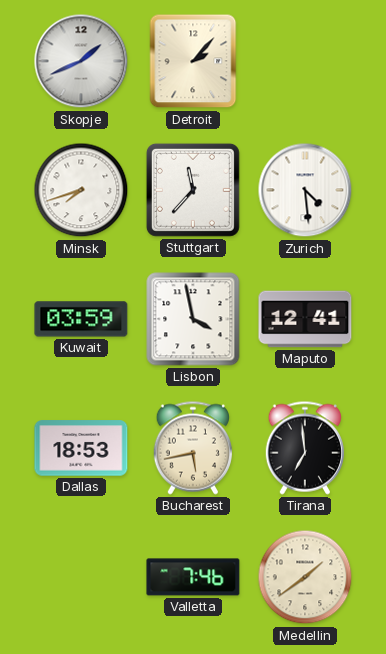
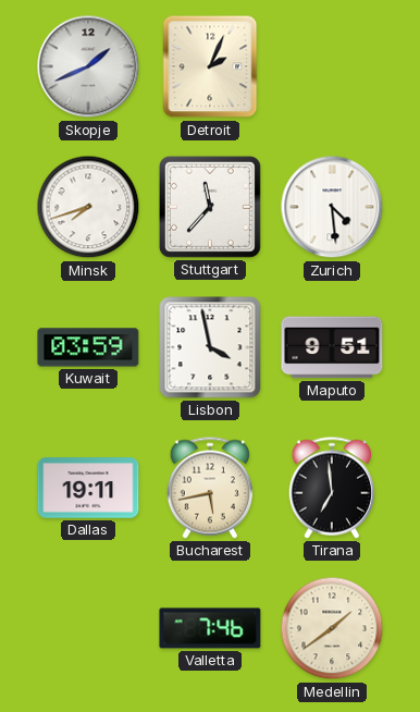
Detroit: 2:07 -> 2:04 (210, 66)
Maputo: 12:41 -> 9:51 (332, 347)
Dallas: 18:53 -> 19:11 (88, 488)
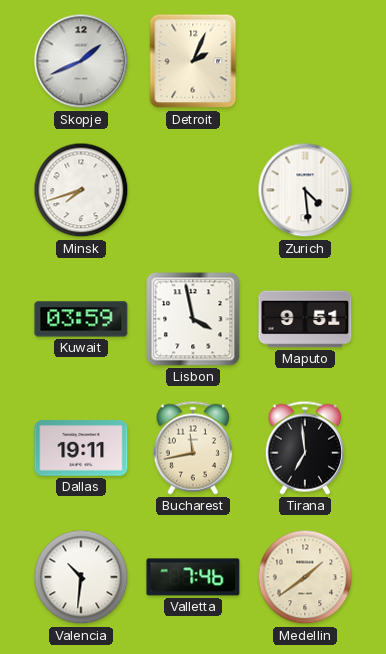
Stuttgart: 11:37 -> none (210, 207)
Bucharest: 5:43 -> 11:43 (192, 448)
Valencia: none -> 10:31 (81, 577)
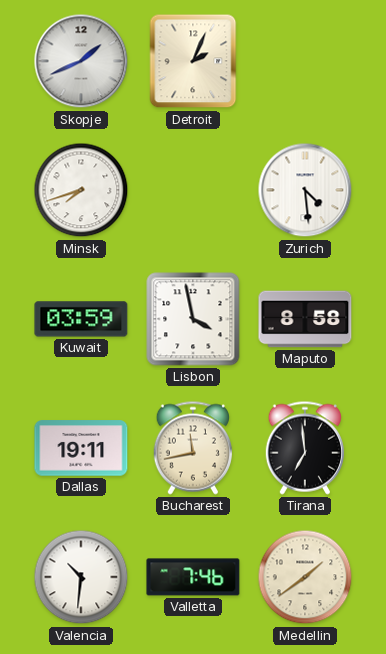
Maputo: 9:51 -> 8:58 (305, 319)
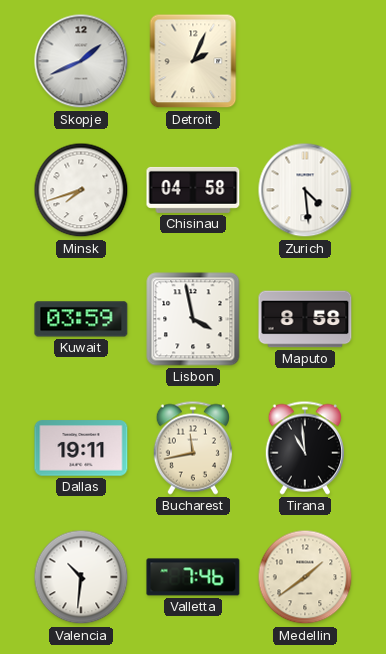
Chisinau: none -> 04:58 (193, 190)
Tirana: 6:59 -> 10:59 (304, 448)
